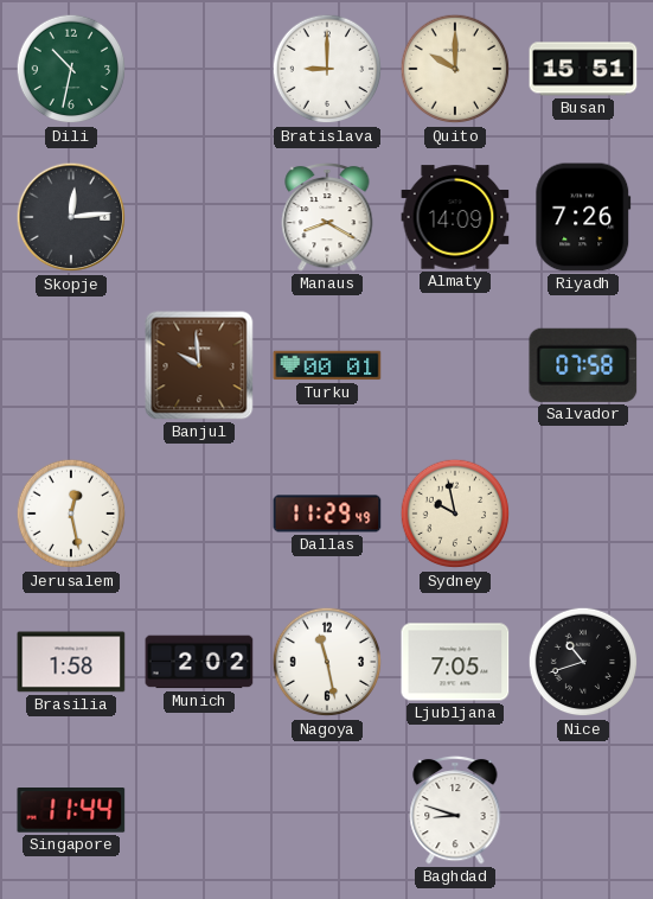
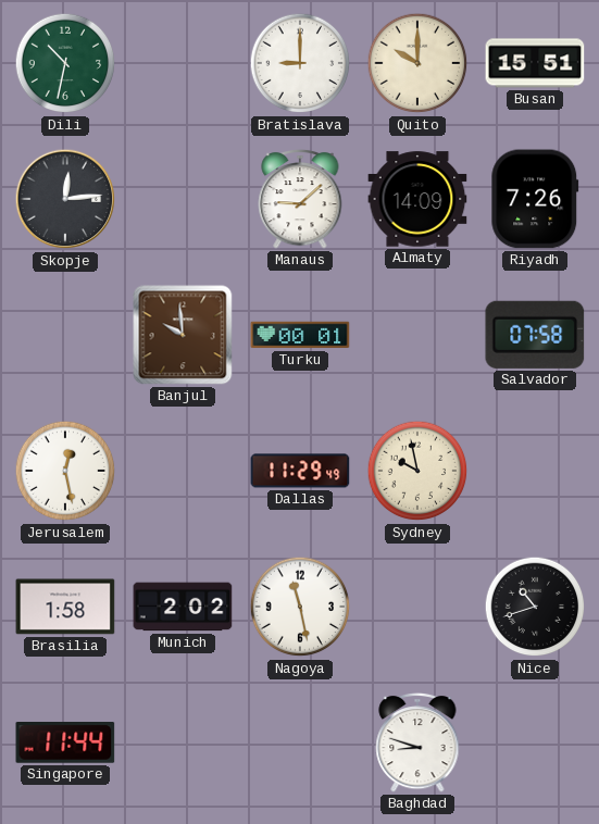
Manaus: 8:20 -> 9:08 (300, 199)
Ljubljana: 7:05 -> none (455, 662)
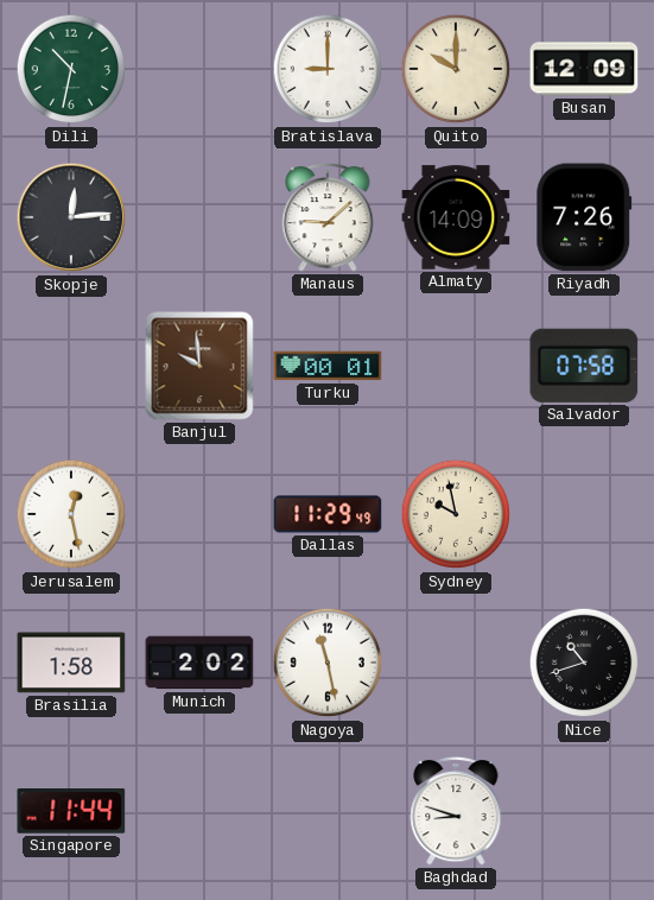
Busan: 15:51 -> 12:09 (584, 69)
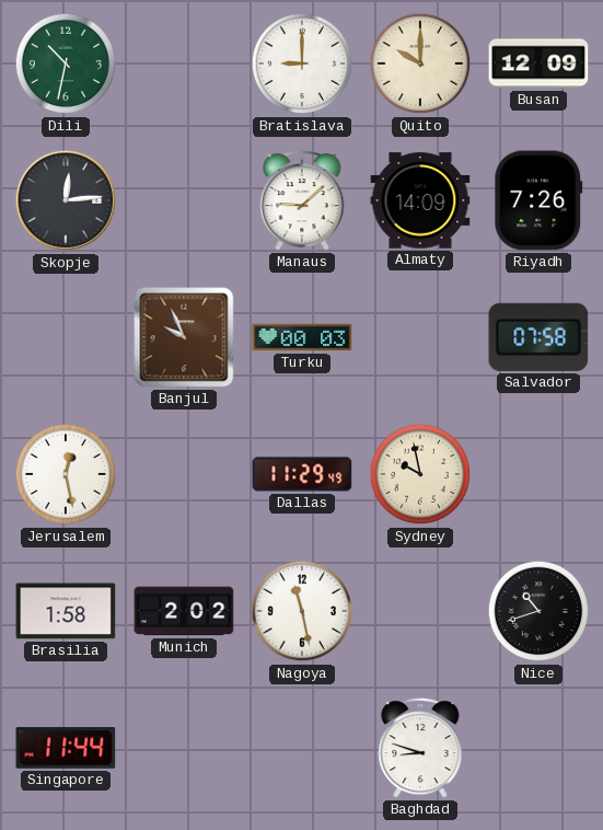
Banjul: 9:59 -> 9:56 (184, 337)
Turku: 00:01 -> 00:03 (302, 337)
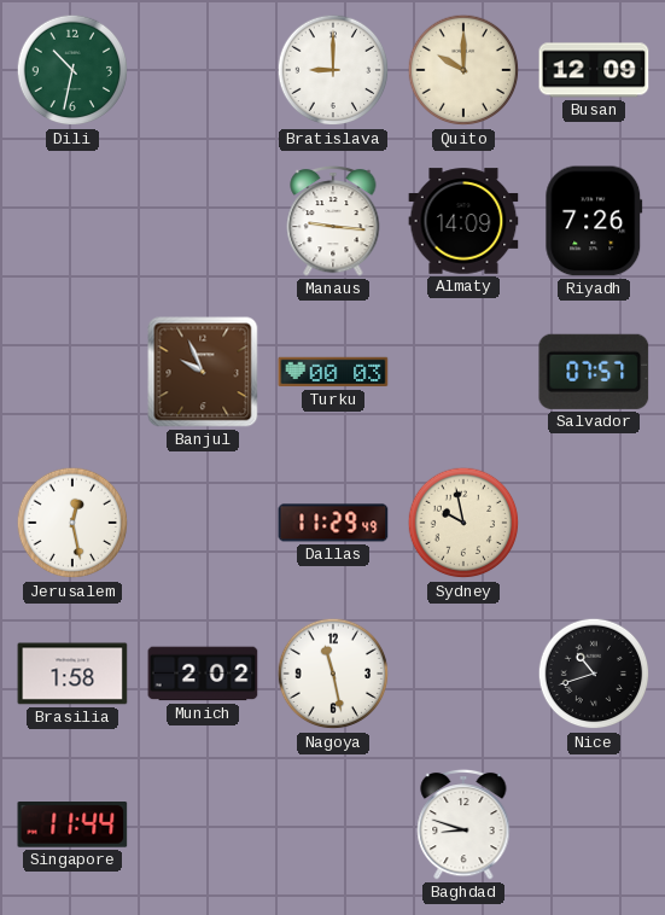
Skopje: 12:14 -> none (66, 200)
Manaus: 9:08 -> 9:16 (333, 221)
Salvador: 07:58 -> 07:57 (594, 372)
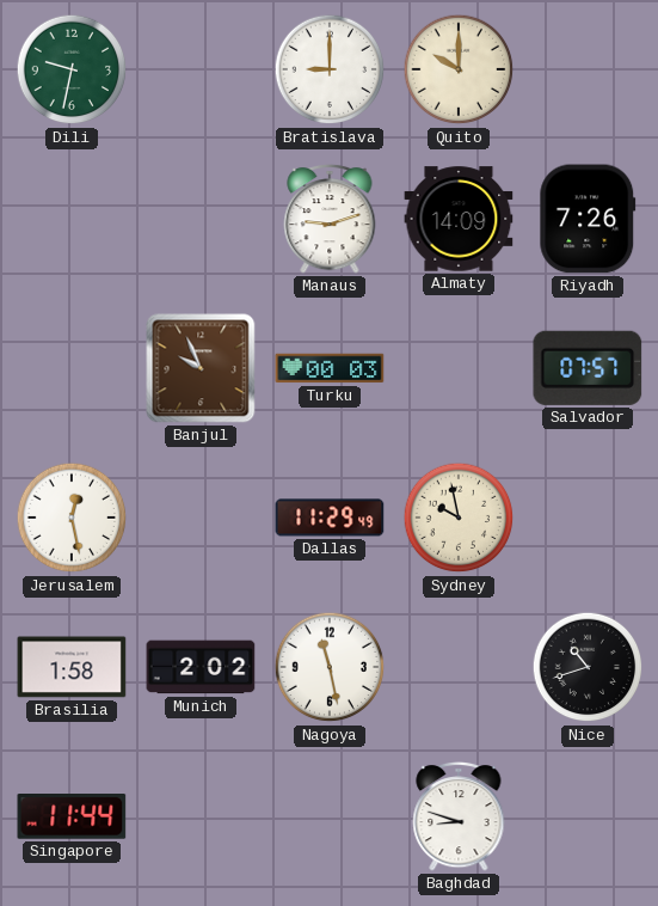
Dili: 10:32 -> 9:32 (72, 69)
Busan: 12:09 -> none (594, 70)
Manaus: 9:16 -> 9:12 (330, 219)
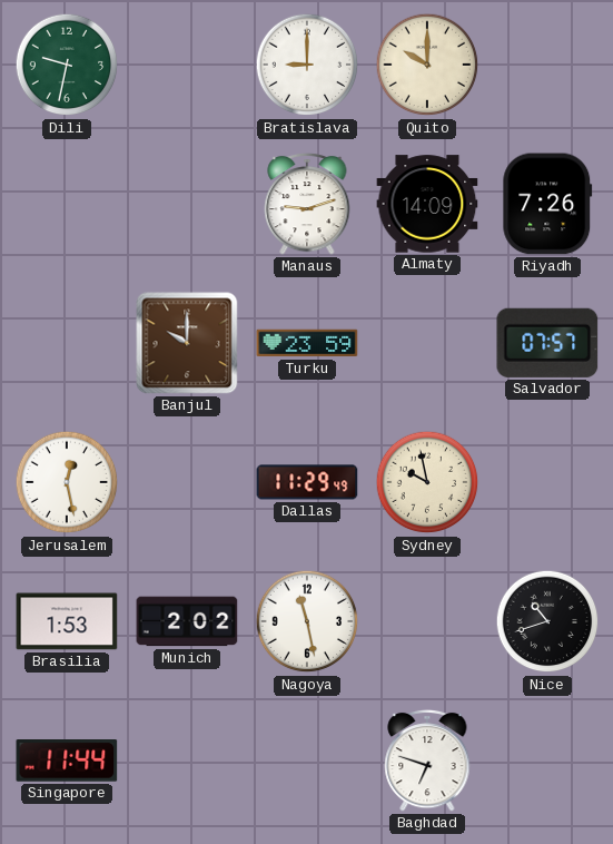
Banjul: 9:56 -> 10:00 (187, 343)
Turku: 00:03 -> 23:59 (307, 343)
Brasilia: 1:58 -> 1:53 (67, 621)
Baghdad: 8:48 -> 6:48 (427, 760)
